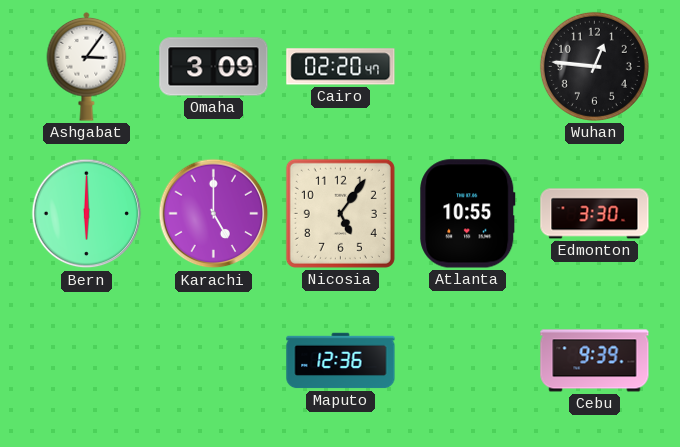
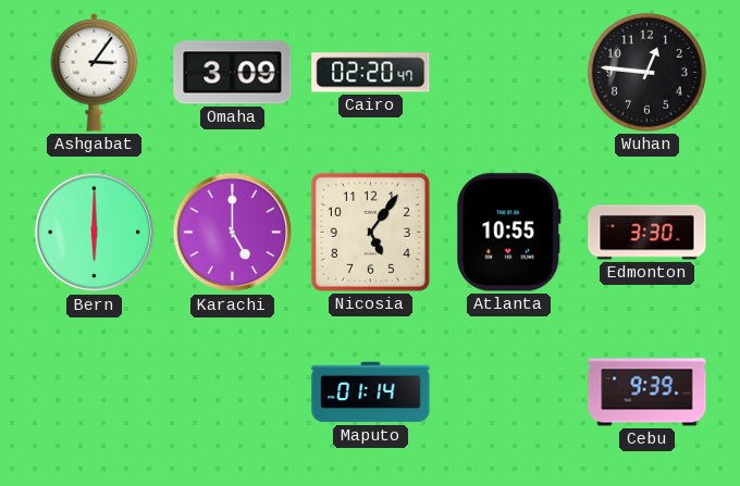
Maputo: 12:36 -> 01:14 (371, 392)
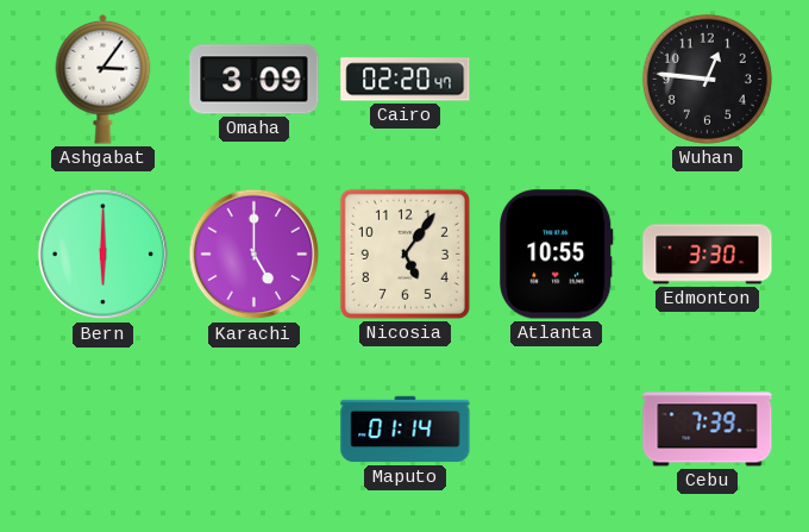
Cebu: 9:39 -> 7:39 (708, 430)
